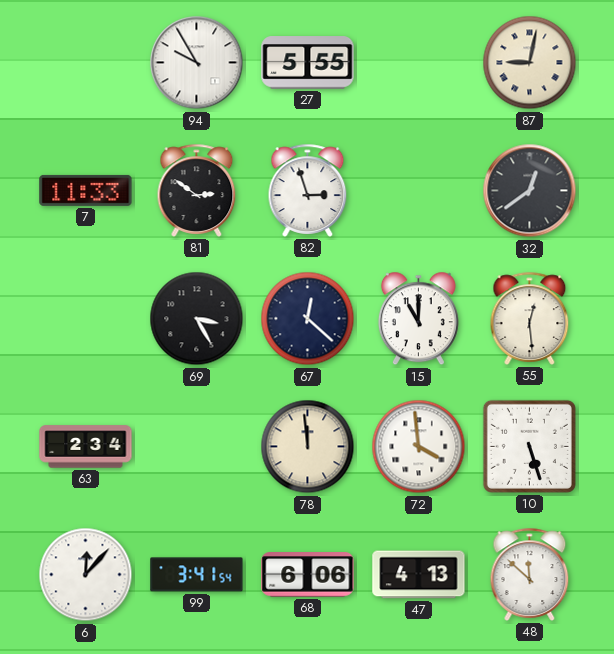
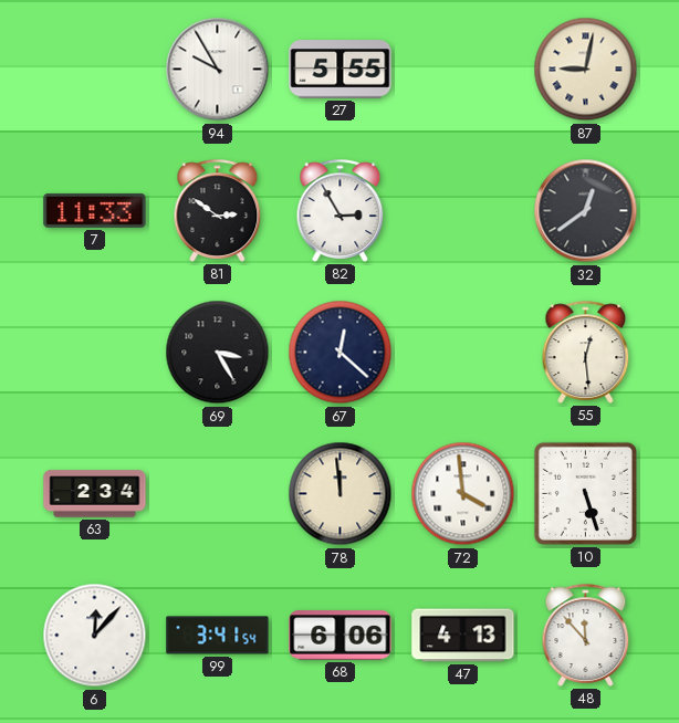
82: 2:57 -> 2:55 (341, 210)
15: 11:00 -> none (418, 319)
48: 11:52 -> 11:53 (586, 635)
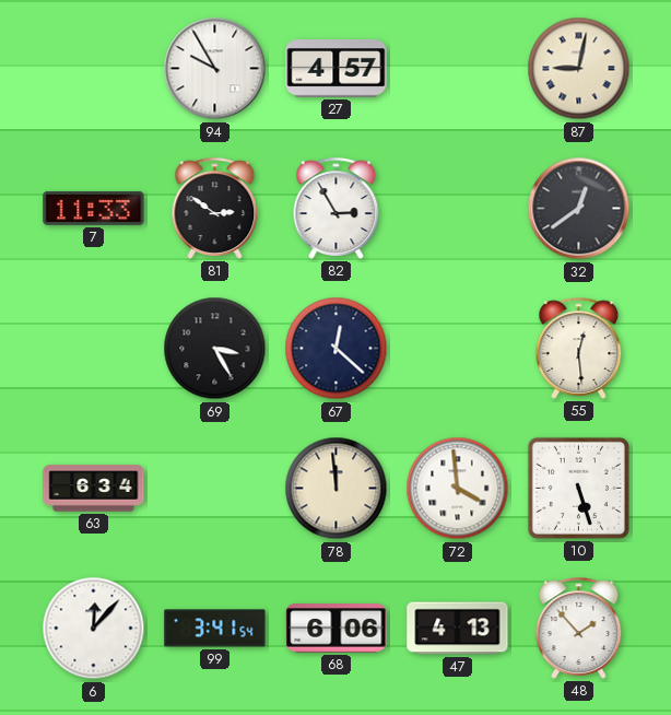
27: 5:55 -> 4:57 (337, 69)
63: 2:34 -> 6:34 (94, 489)
48: 11:53 -> 1:53 (579, 628)
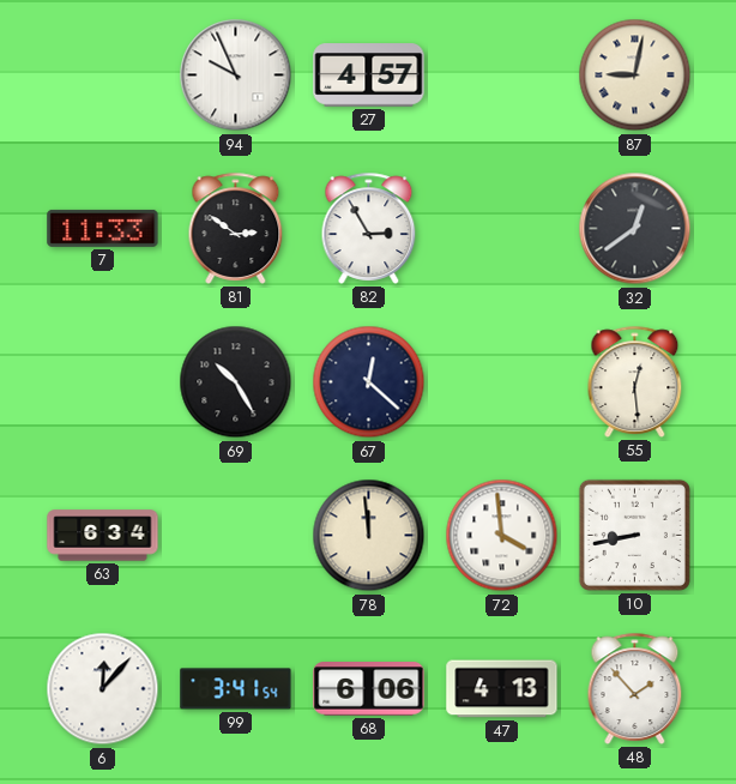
94: 9:55 -> 9:56 (236, 76)
69: 3:25 -> 10:25 (236, 382)
10: 5:27 -> 8:43 (634, 535)
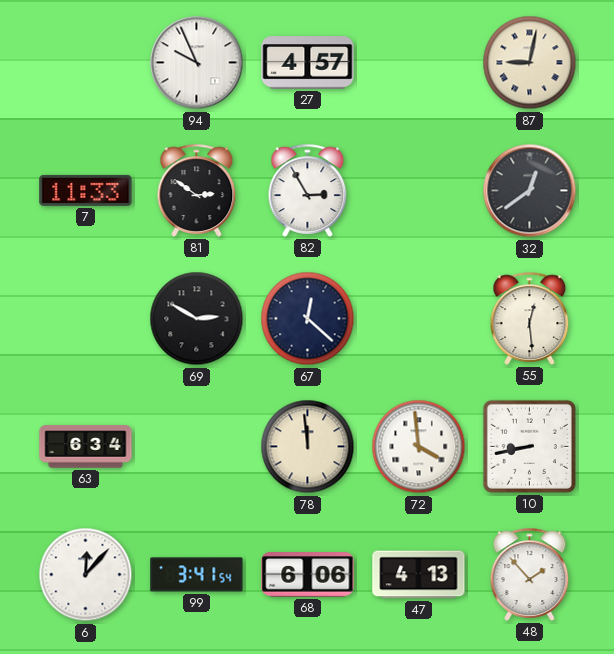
69: 10:25 -> 2:50 (197, 319)
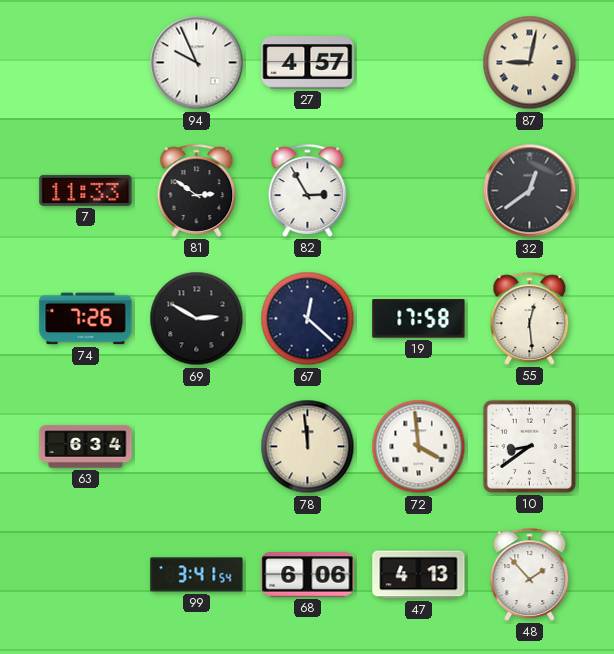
74: none -> 7:26 (86, 319)
19: none -> 17:58 (419, 319)
10: 8:43 -> 8:39 (529, 446)
6: 12:07 -> none (86, 575)
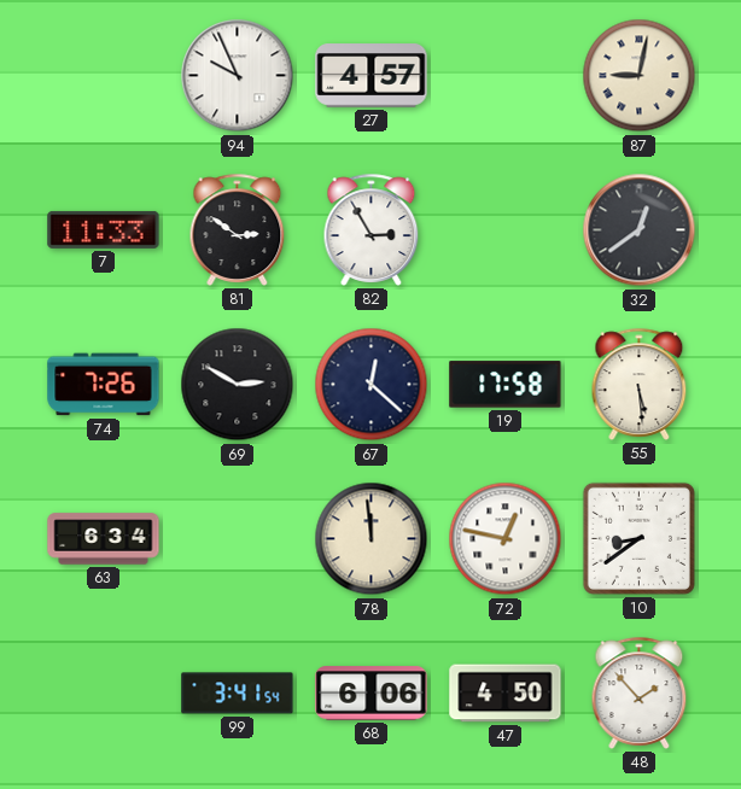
55: 12:29 -> 5:29 (640, 384)
72: 3:59 -> 12:47 (506, 539)
47: 4:13 -> 4:50 (506, 694)
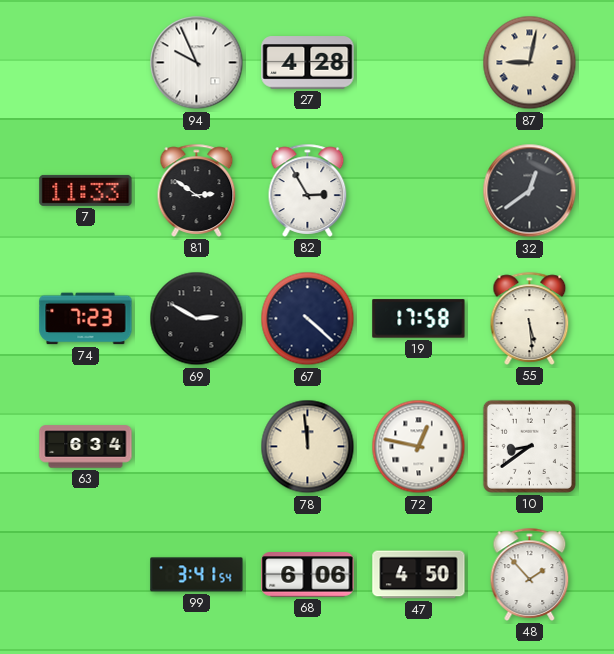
27: 4:57 -> 4:28 (308, 63)
74: 7:26 -> 7:23 (86, 319)
67: 12:22 -> 4:22 (308, 319)
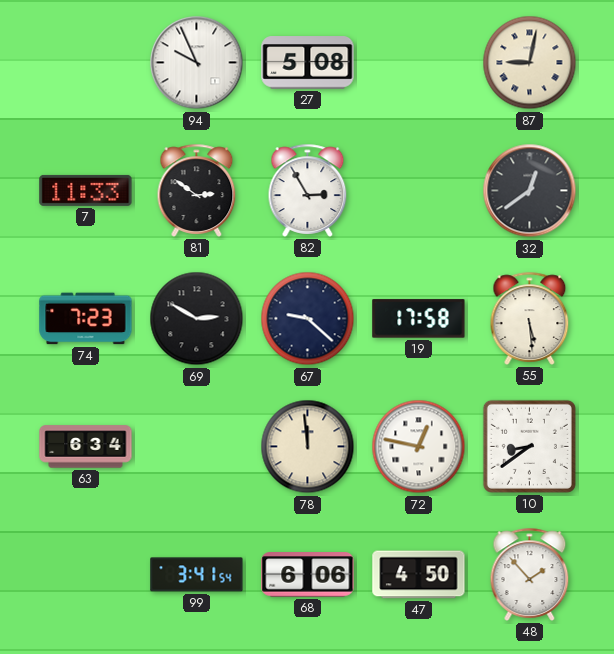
27: 4:28 -> 5:08 (308, 63)
67: 4:22 -> 9:22 (308, 319)
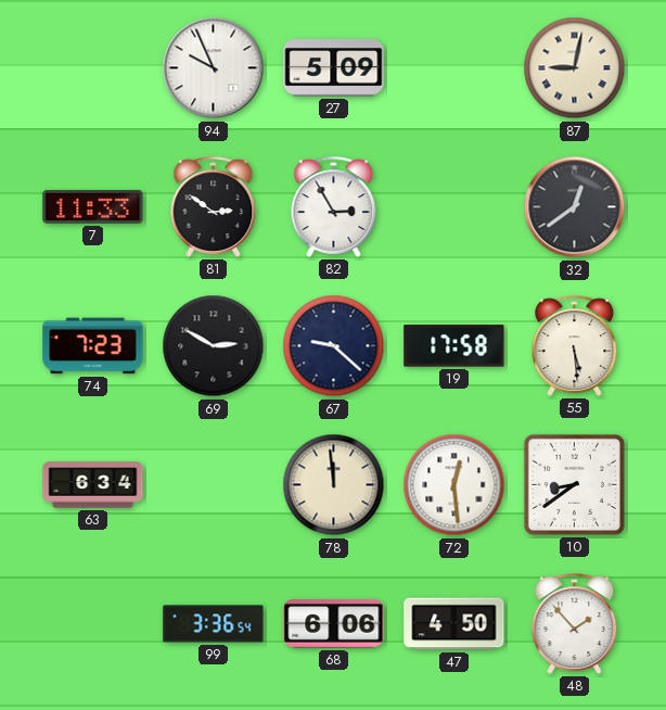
27: 5:08 -> 5:09 (334, 68)
72: 12:47 -> 12:29 (454, 485)
99: 3:41 -> 3:36 (214, 624)
